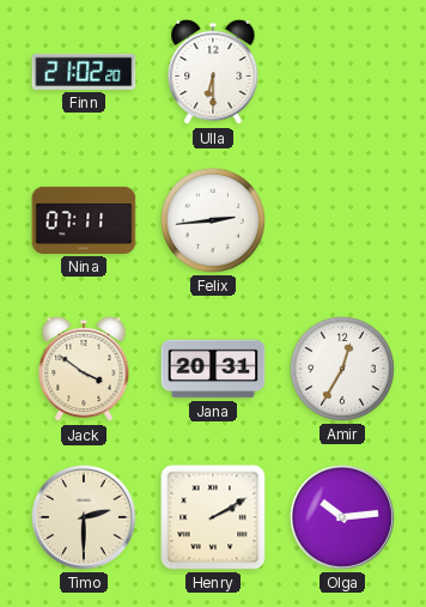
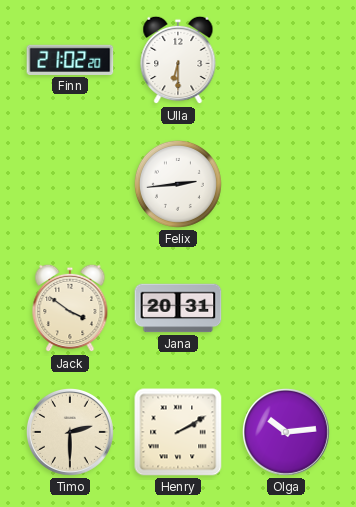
Nina: 07:11 -> none (84, 220)
Amir: 12:35 -> none (342, 369)
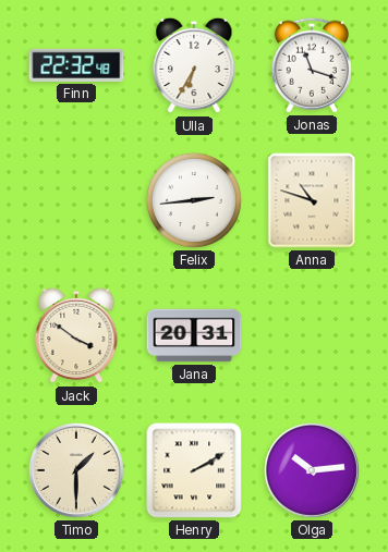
Finn: 21:02 -> 22:32 (76, 65)
Ulla: 6:30 -> 6:35 (194, 65)
Jonas: none -> 11:18 (312, 65)
Anna: none -> 10:48 (312, 200)
Timo: 2:30 -> 1:30 (76, 470)
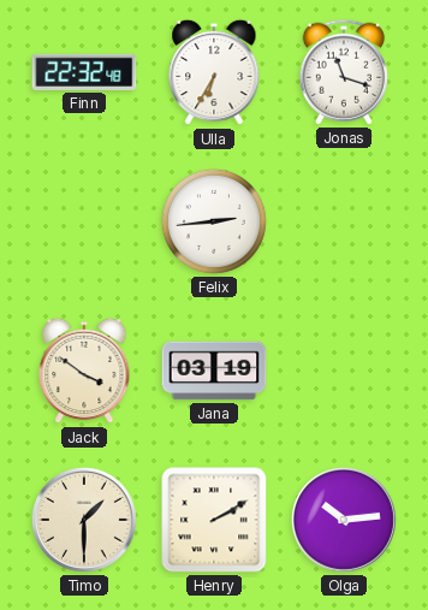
Anna: 10:48 -> none (312, 200)
Jana: 20:31 -> 03:19 (214, 371)
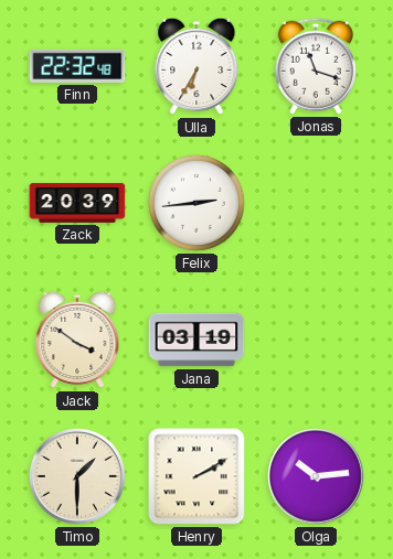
Zack: none -> 20:39 (77, 203)
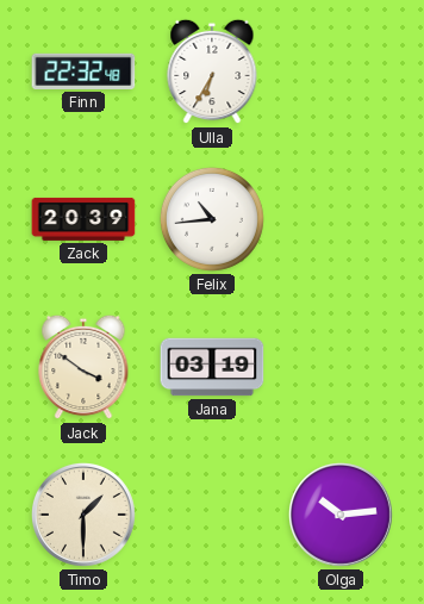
Jonas: 11:18 -> none (316, 66)
Felix: 2:44 -> 10:44 (212, 219)
Henry: 2:10 -> none (197, 476)
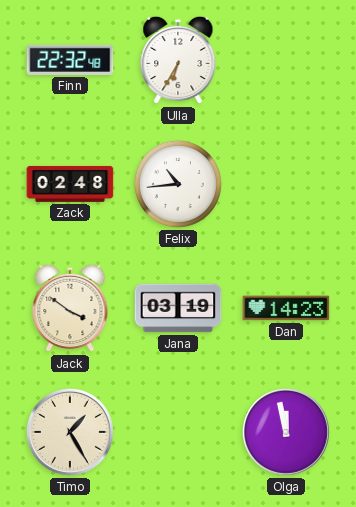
Zack: 20:39 -> 02:48 (70, 184)
Dan: none -> 14:23 (286, 308)
Timo: 1:30 -> 1:25 (70, 432)
Olga: 10:14 -> 11:58 (286, 432)
